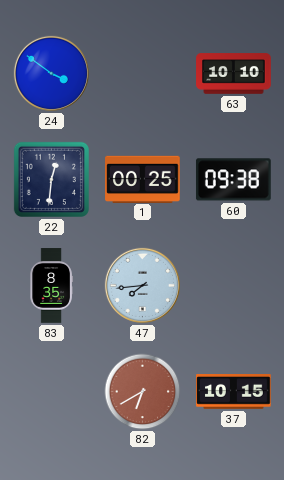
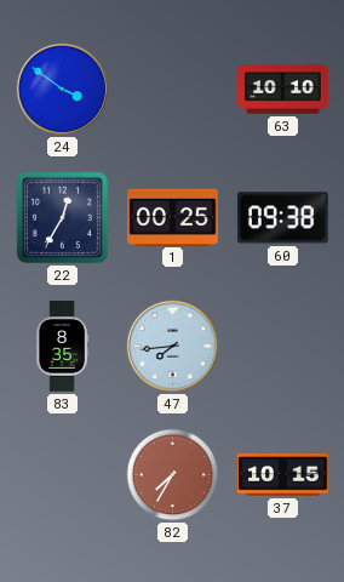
22: 12:31 -> 12:35 (62, 217)
82: 6:40 -> 7:35 (173, 475)
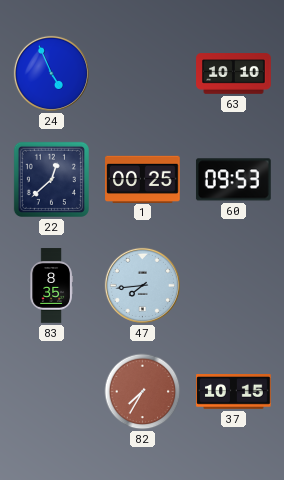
24: 3:51 -> 4:56 (51, 73)
22: 12:35 -> 12:38 (51, 179)
60: 09:38 -> 09:53 (234, 180)
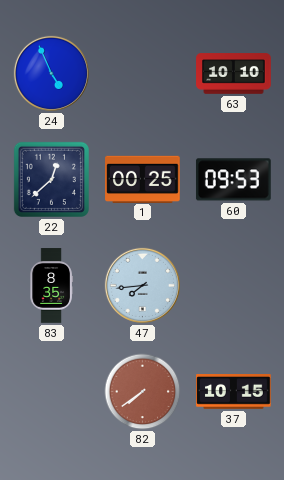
82: 7:35 -> 7:39 (143, 392)
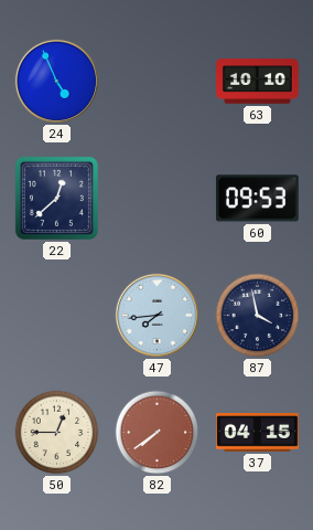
1: 00:25 -> none (143, 179)
83: 8:35 -> none (51, 286)
87: none -> 3:58 (258, 316)
50: none -> 12:45 (57, 433)
37: 10:15 -> 04:15 (258, 433)
